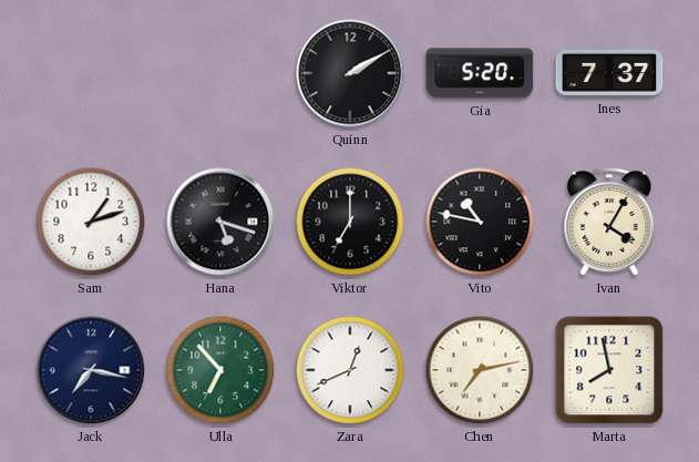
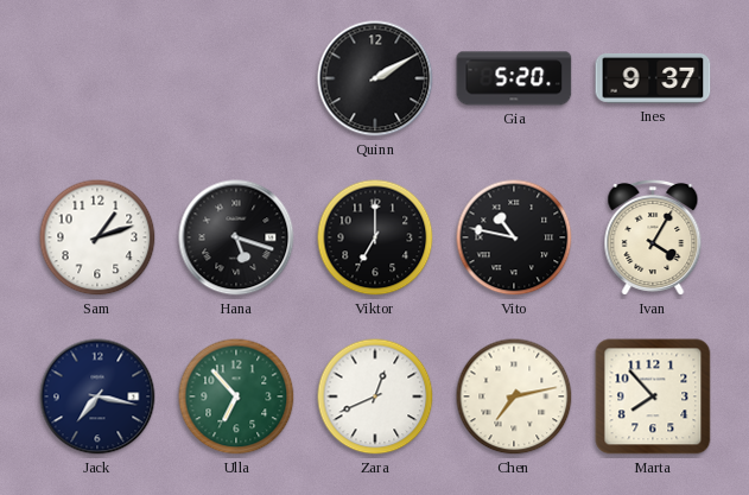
Ines: 7:37 -> 9:37 (653, 78)
Marta: 7:58 -> 7:53 (653, 396)
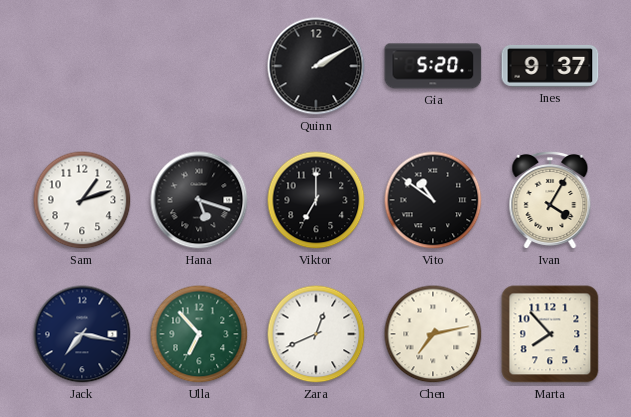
Vito: 10:47 -> 10:51 (433, 200)
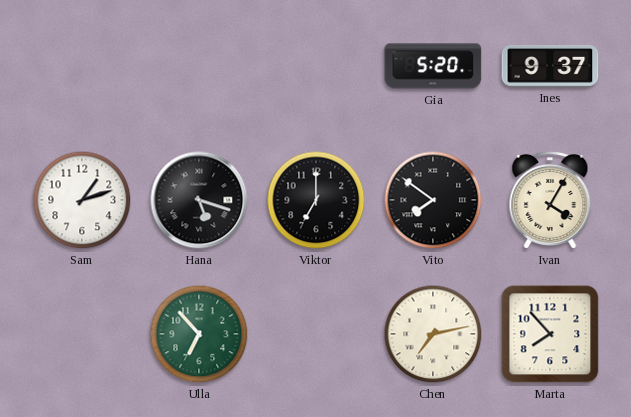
Quinn: 2:10 -> none (316, 66)
Vito: 10:51 -> 7:51 (433, 200)
Jack: 7:17 -> none (82, 334)
Zara: 12:41 -> none (316, 334)
